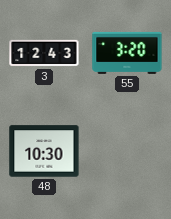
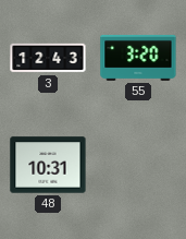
48: 10:30 -> 10:31 (48, 165)
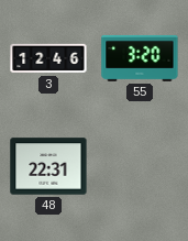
3: 12:43 -> 12:46 (48, 58)
48: 10:31 -> 22:31 (48, 166)
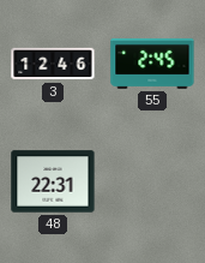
55: 3:20 -> 2:45 (152, 64)
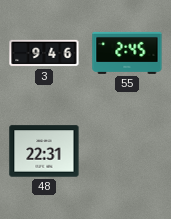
3: 12:46 -> 9:46 (44, 53)
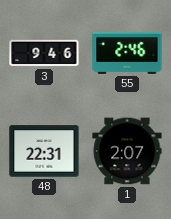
55: 2:45 -> 2:46 (127, 53)
1: none -> 2:07 (127, 151)
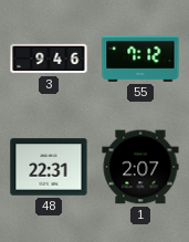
55: 2:46 -> 7:12 (140, 59)
